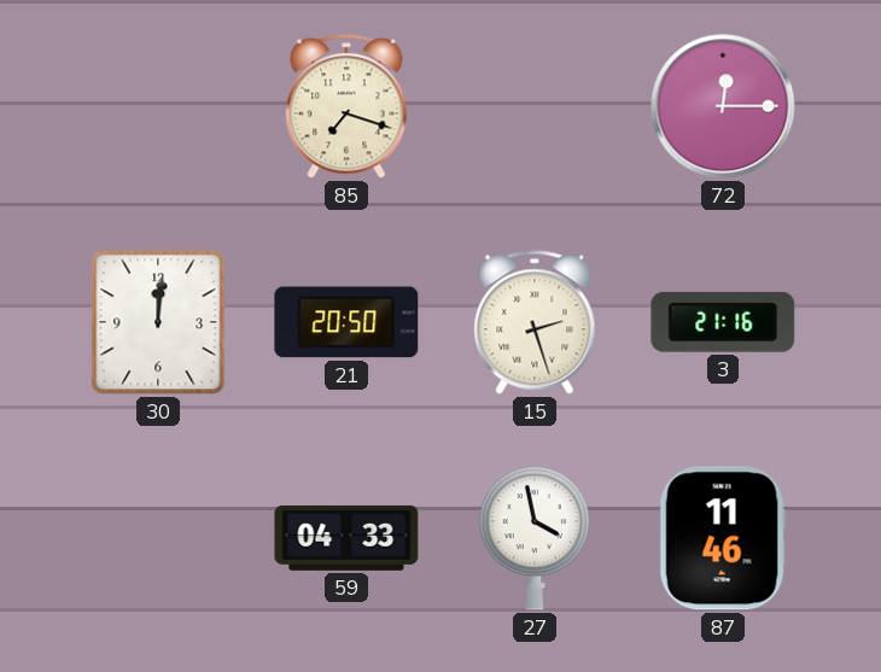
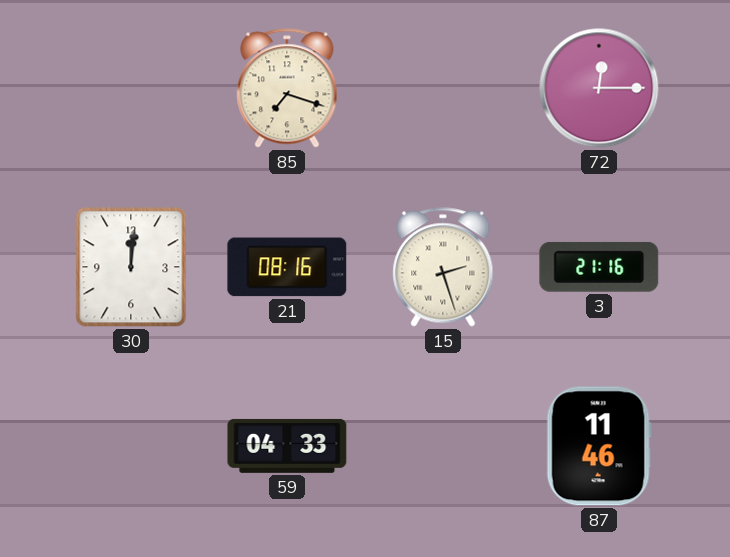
21: 20:50 -> 08:16 (287, 267)
27: 3:58 -> none (535, 538)
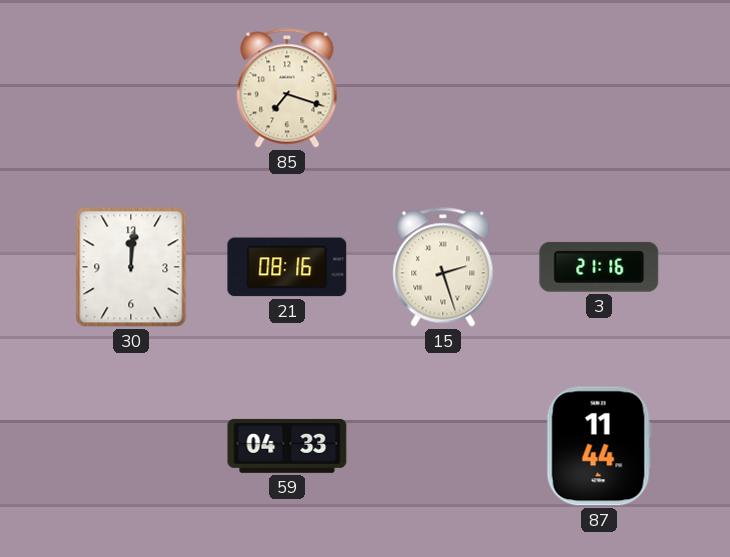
72: 12:15 -> none (599, 88)
87: 11:46 -> 11:44 (599, 446)
